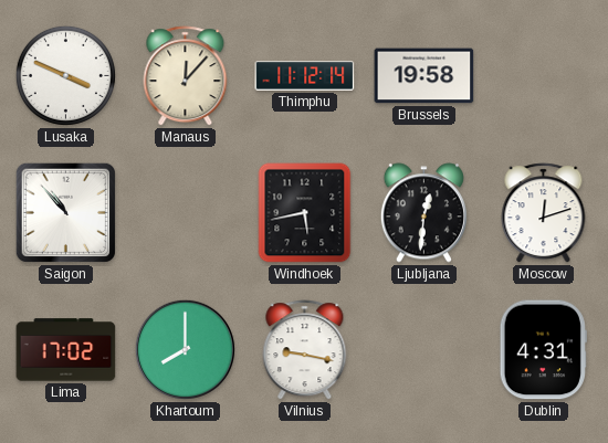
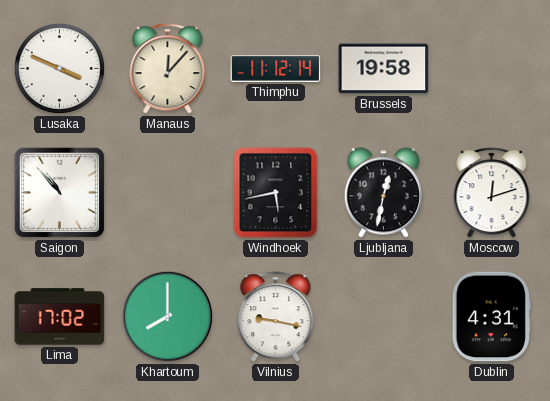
Ljubljana: 12:31 -> 12:32 (383, 193)
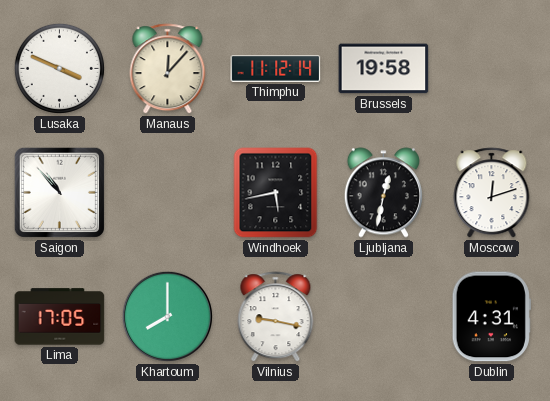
Lima: 17:02 -> 17:05 (60, 317)
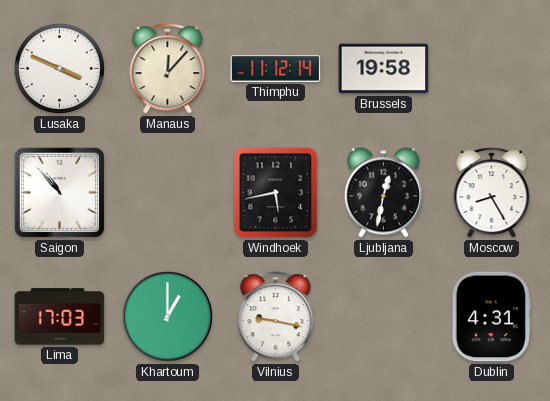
Moscow: 12:12 -> 8:25 (492, 193)
Lima: 17:05 -> 17:03 (60, 317)
Khartoum: 8:00 -> 1:00 (167, 316)
